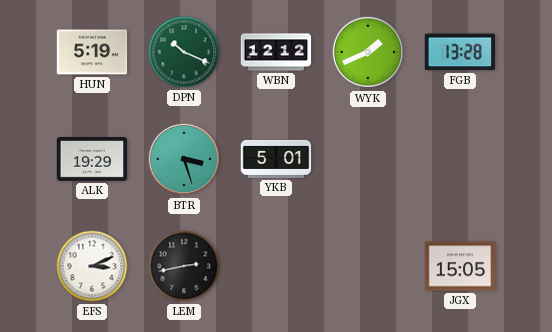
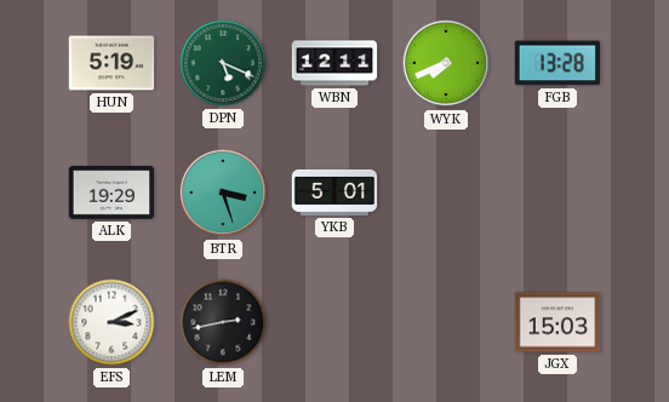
DPN: 10:19 -> 5:19 (223, 63)
WBN: 12:12 -> 12:11 (334, 63)
WYK: 1:41 -> 7:41 (446, 63)
JGX: 15:05 -> 15:03 (557, 322)
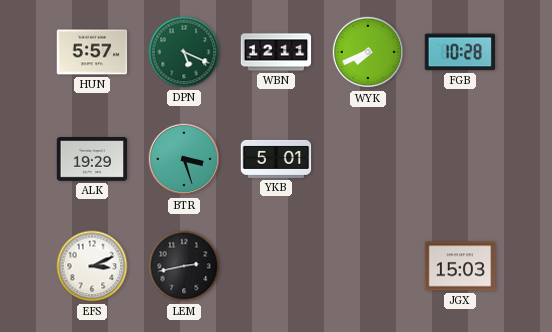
HUN: 5:19 -> 5:57 (92, 52)
FGB: 13:28 -> 10:28 (459, 52)
